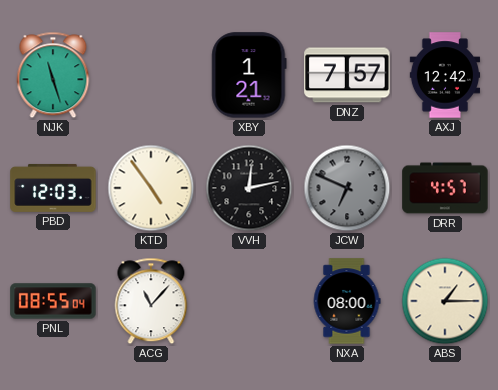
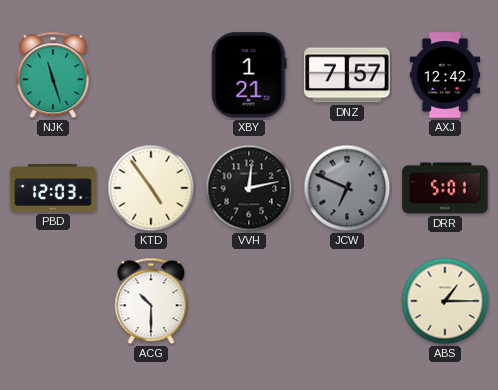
DRR: 4:57 -> 5:01 (445, 188)
PNL: 08:55 -> none (53, 301)
ACG: 11:07 -> 10:30 (151, 301)
NXA: 08:00 -> none (347, 301)
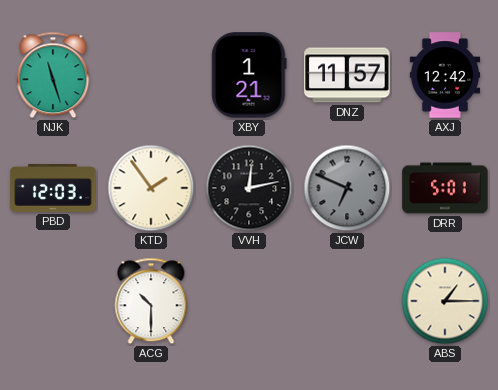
DNZ: 7:57 -> 11:57 (347, 75)
KTD: 4:54 -> 1:54 (151, 188)
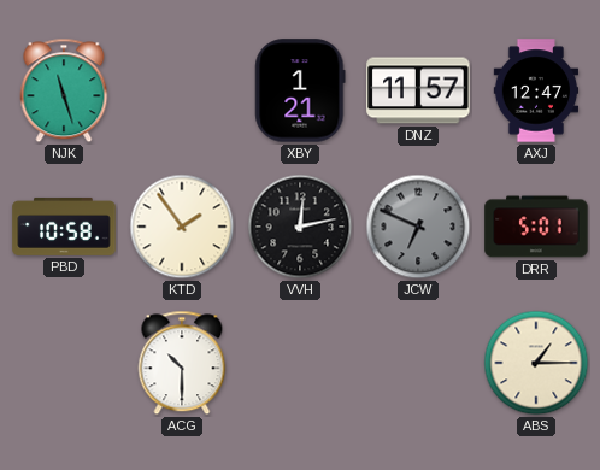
AXJ: 12:42 -> 12:47 (536, 90)
PBD: 12:03 -> 10:58 (64, 227)
